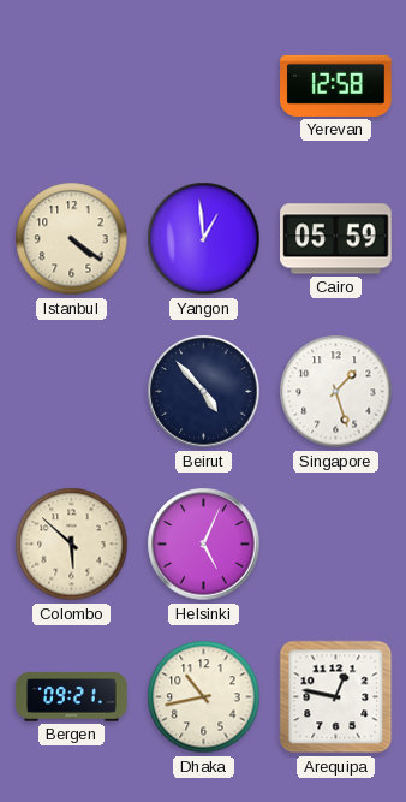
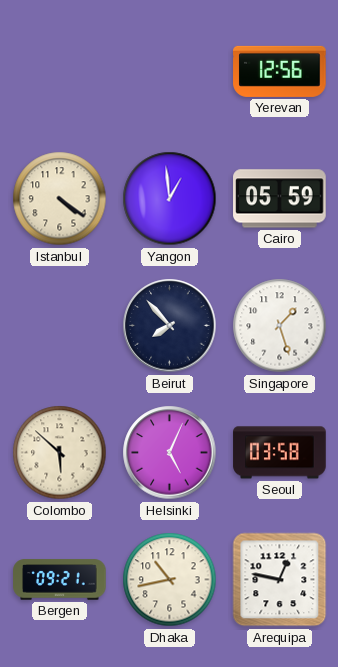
Yerevan: 12:58 -> 12:56 (280, 71)
Beirut: 4:53 -> 7:53 (170, 326)
Seoul: none -> 03:58 (280, 453)
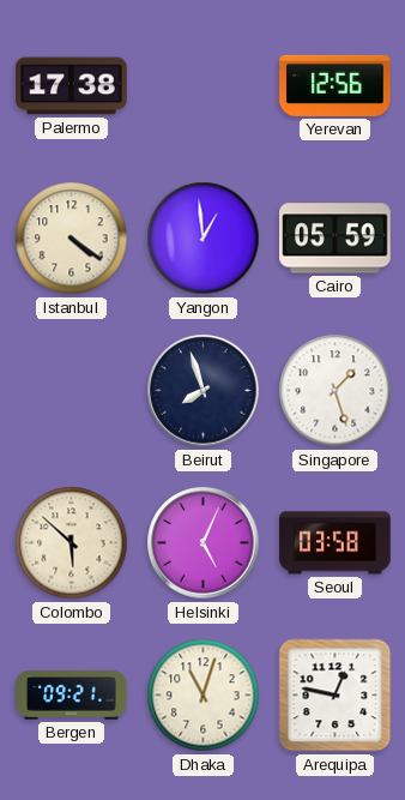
Palermo: none -> 17:38 (72, 86)
Beirut: 7:53 -> 7:57 (204, 391)
Dhaka: 10:43 -> 11:03 (204, 696)
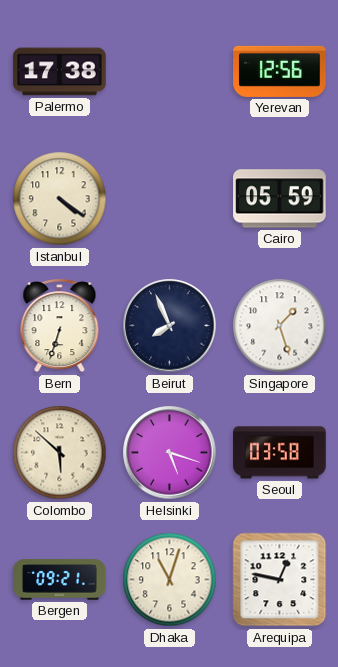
Yangon: 12:59 -> none (204, 239)
Bern: none -> 6:33 (60, 326)
Beirut: 7:57 -> 7:56 (170, 326)
Helsinki: 5:04 -> 5:18 (170, 453)
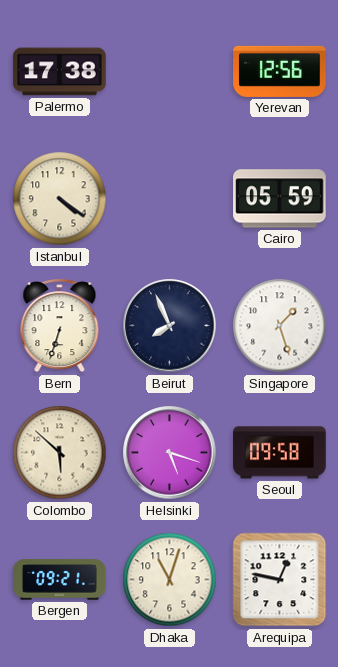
Seoul: 03:58 -> 09:58 (280, 453)
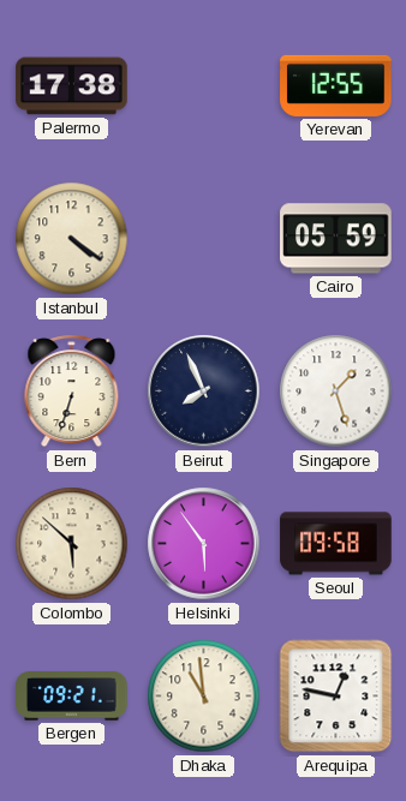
Yerevan: 12:56 -> 12:55 (336, 85)
Helsinki: 5:18 -> 5:54 (204, 544)
Dhaka: 11:03 -> 10:59 (204, 697)
